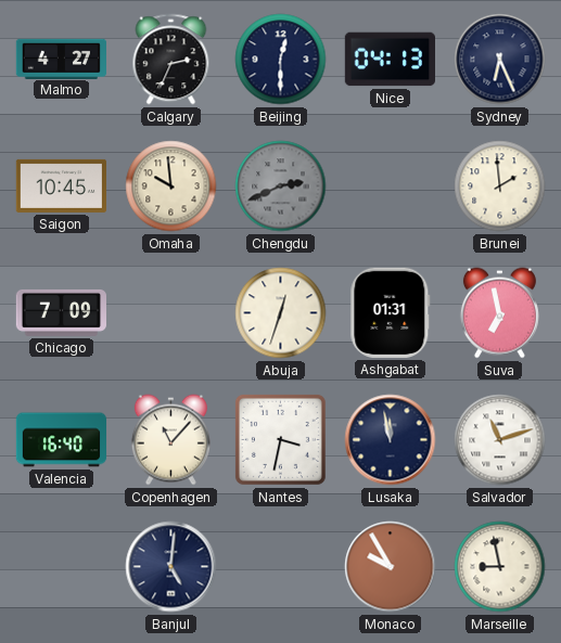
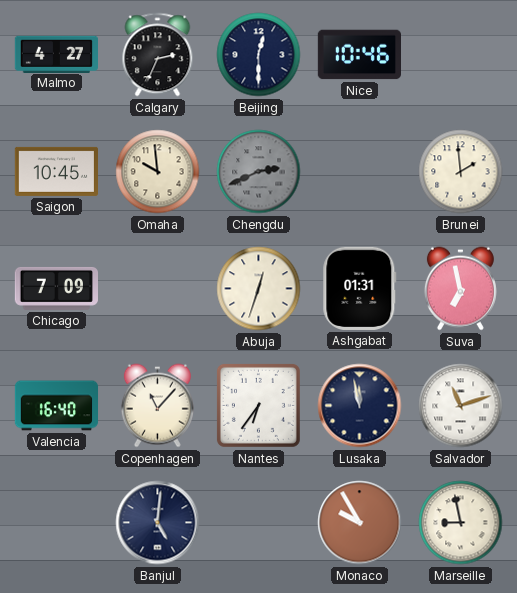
Nice: 04:13 -> 10:46 (359, 55)
Sydney: 6:26 -> none (500, 60)
Nantes: 3:32 -> 6:36 (258, 405)
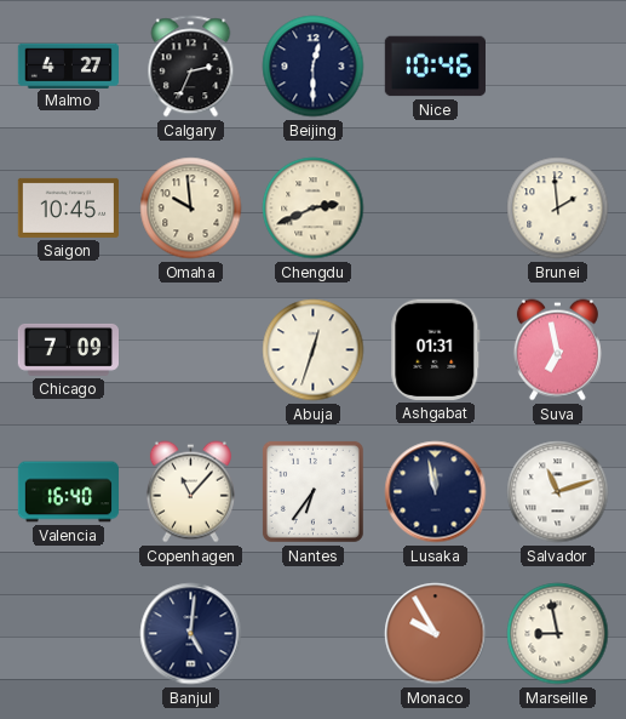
Chengdu dial: grey -> cream (314, 209)
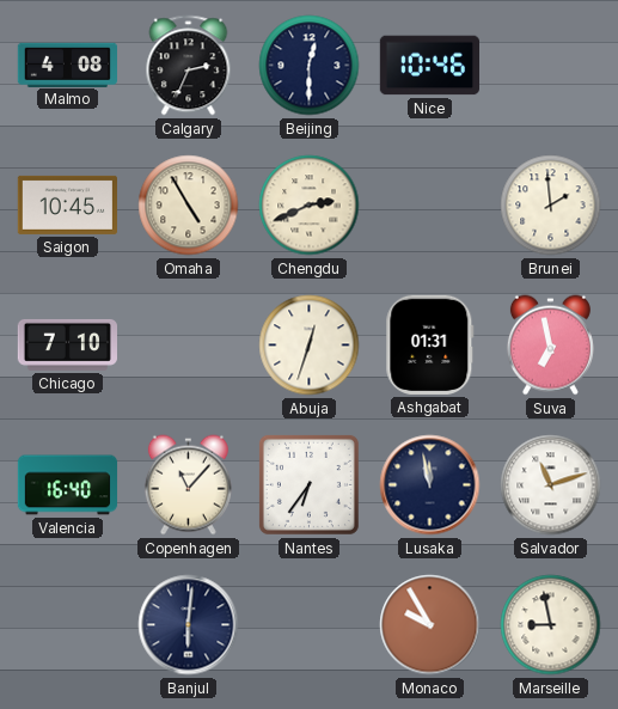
Malmo: 4:27 -> 4:08 (67, 65)
Omaha: 9:59 -> 4:55 (189, 206)
Chicago: 7:09 -> 7:10 (67, 344)
Banjul: 5:01 -> 6:01 (189, 625)
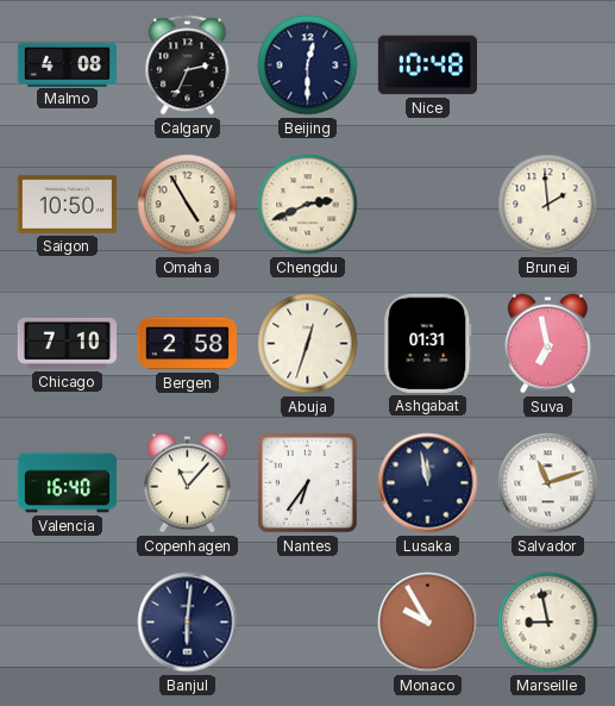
Nice: 10:46 -> 10:48 (427, 65)
Saigon: 10:45 -> 10:50 (67, 204)
Bergen: none -> 2:58 (187, 344)
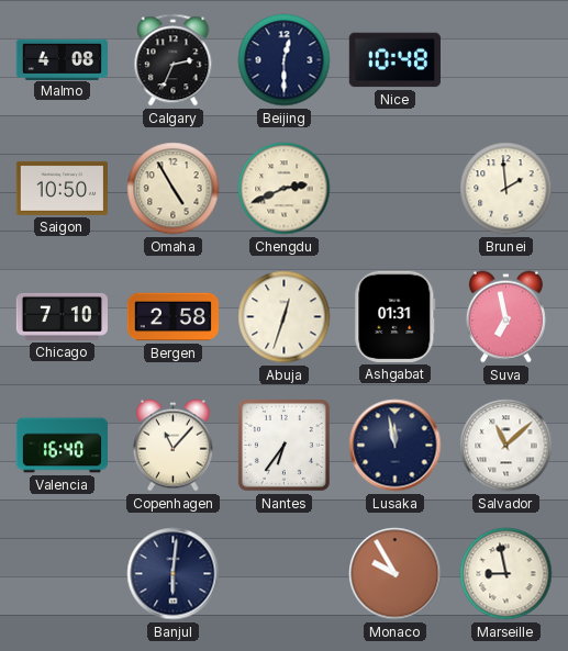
Salvador: 11:12 -> 11:08 (506, 446)
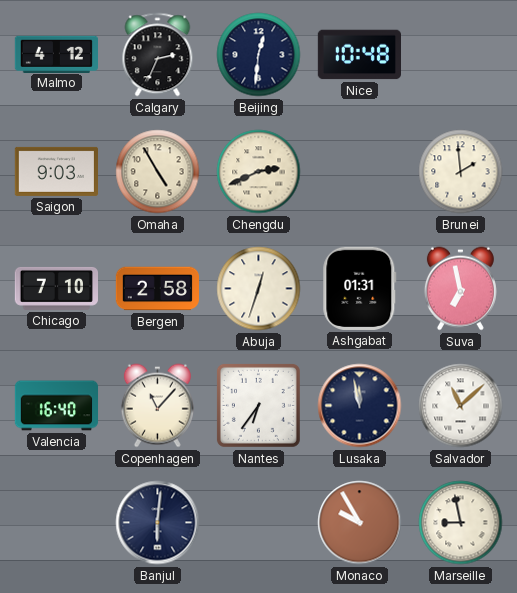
Malmo: 4:08 -> 4:12 (56, 54)
Beijing: 12:30 -> 12:31 (259, 55)
Saigon: 10:50 -> 9:03 (56, 171)
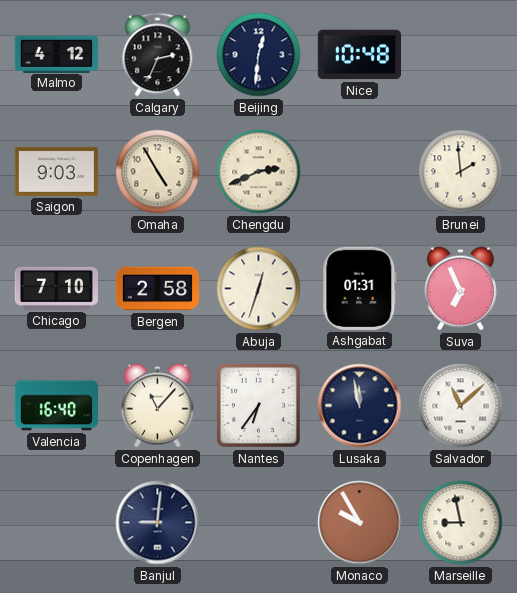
Suva: 6:58 -> 6:56 (460, 289)
Banjul: 6:01 -> 9:01 (158, 523)
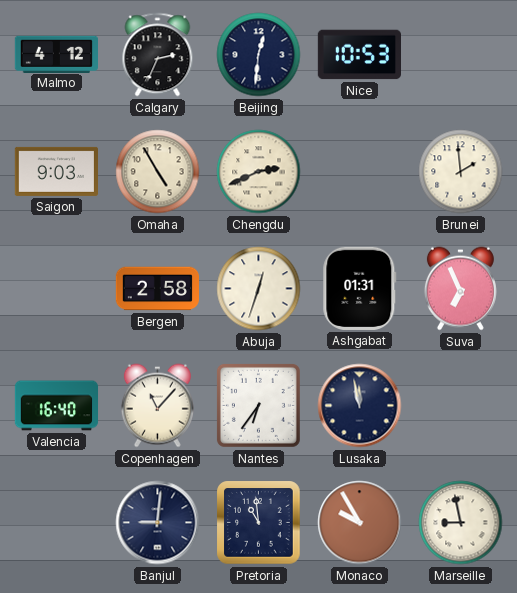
Nice: 10:48 -> 10:53 (359, 55)
Chicago: 7:10 -> none (56, 288)
Salvador: 11:08 -> none (461, 406)
Pretoria: none -> 10:59 (259, 523)
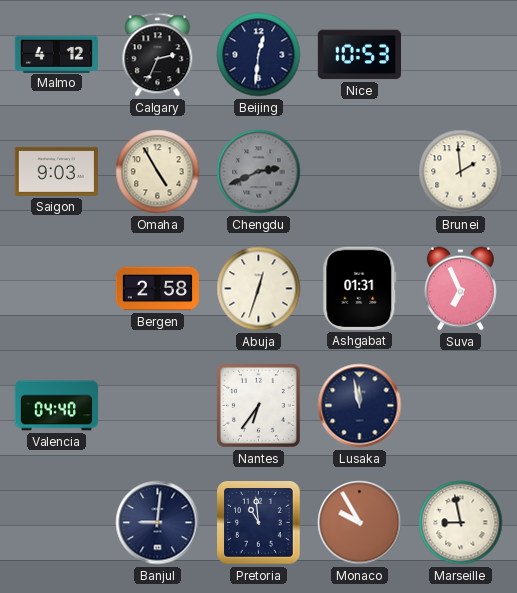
Chengdu dial: cream -> grey (259, 172)
Valencia: 16:40 -> 04:40 (57, 406)
Copenhagen: 11:07 -> none (157, 406)
